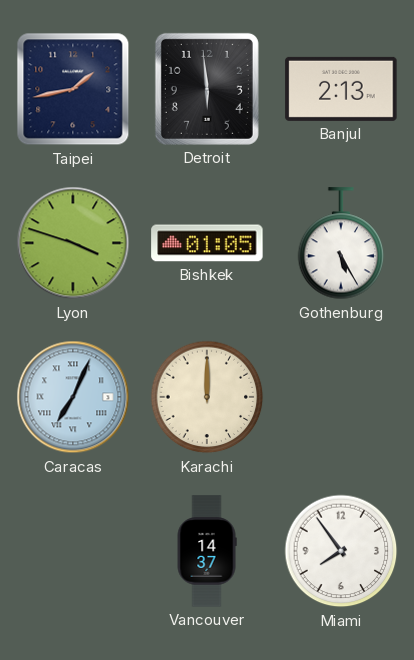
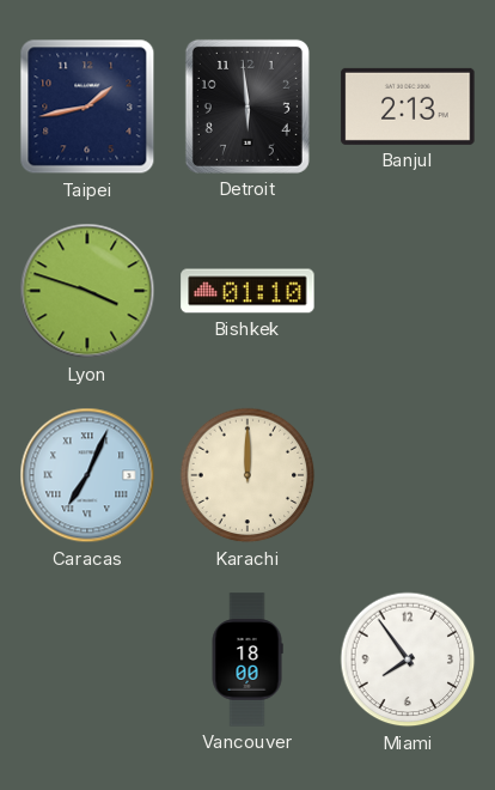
Bishkek: 01:05 -> 01:10 (247, 291)
Gothenburg: 5:25 -> none (341, 244)
Vancouver: 14:37 -> 18:00 (247, 660)
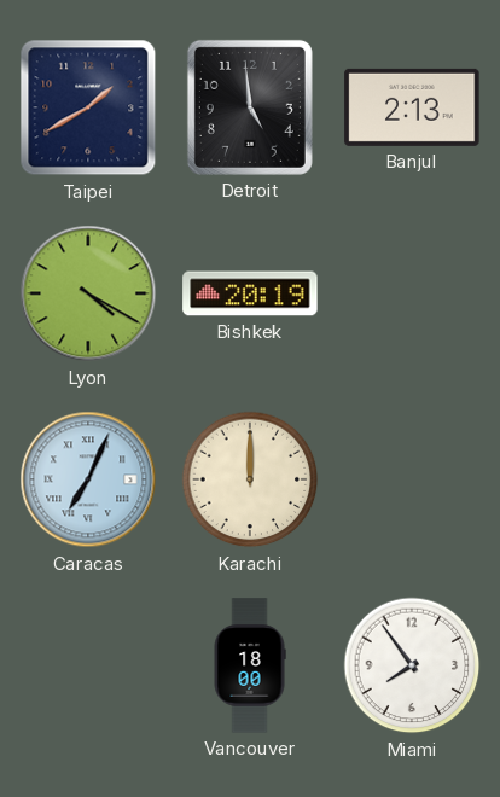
Taipei: 1:43 -> 1:40 (88, 107)
Detroit: 5:59 -> 4:59 (250, 107)
Lyon: 3:48 -> 4:20 (88, 293)
Bishkek: 01:10 -> 20:19 (250, 293)
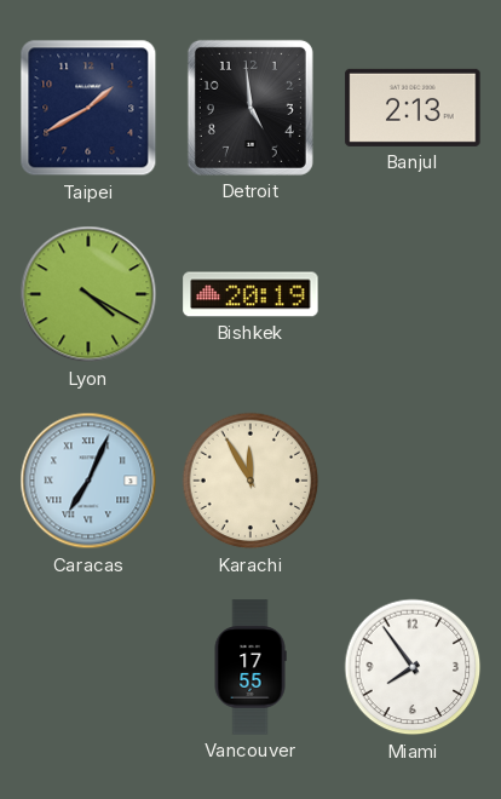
Karachi: 12:00 -> 11:55 (250, 481)
Vancouver: 18:00 -> 17:55 (250, 667)
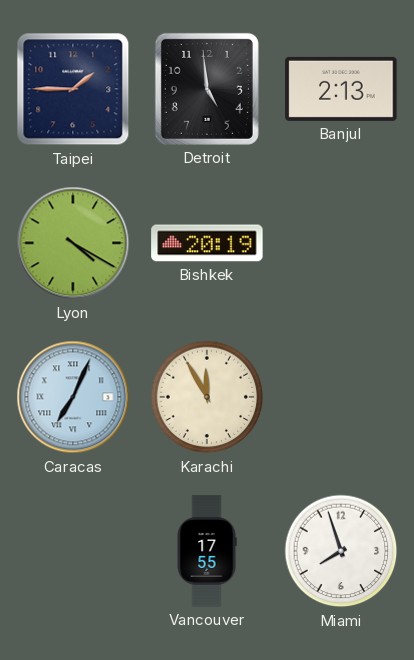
Taipei: 1:40 -> 1:45 (73, 89)
Miami: 7:54 -> 7:57 (341, 551)
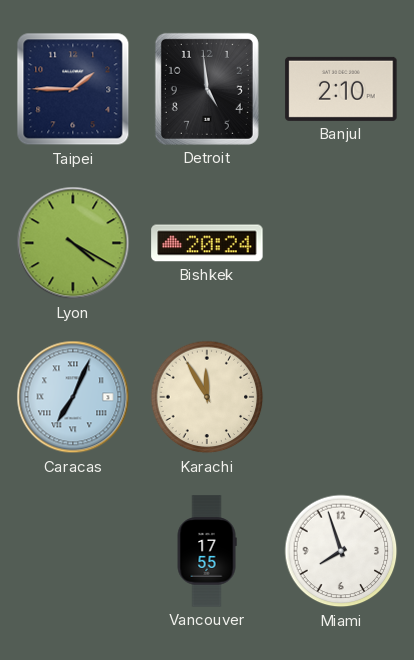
Banjul: 2:13 -> 2:10 (341, 89)
Bishkek: 20:19 -> 20:24 (207, 243)
